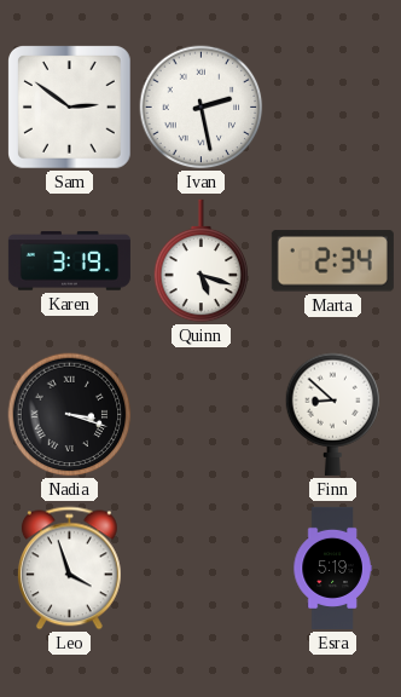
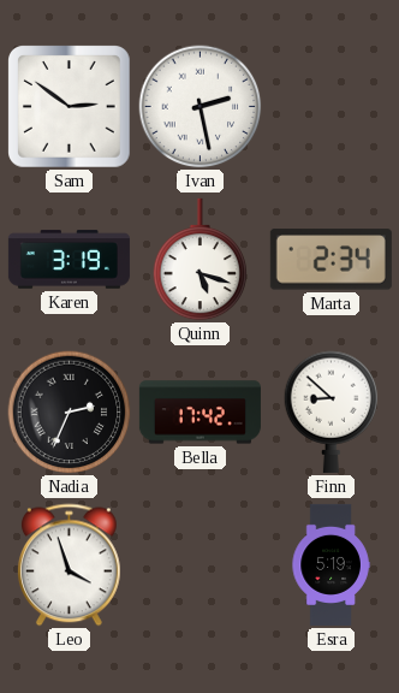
Nadia: 3:18 -> 2:34 (70, 413)
Bella: none -> 17:42 (199, 413)
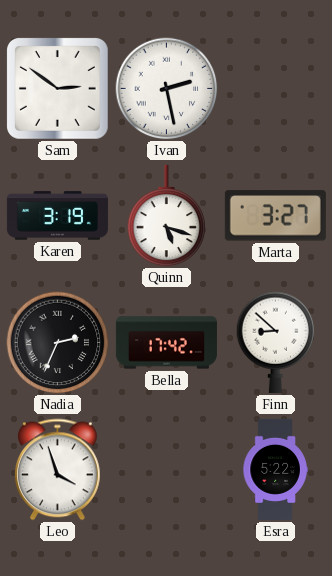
Marta: 2:34 -> 3:27 (275, 216)
Esra: 5:19 -> 5:22 (275, 469)
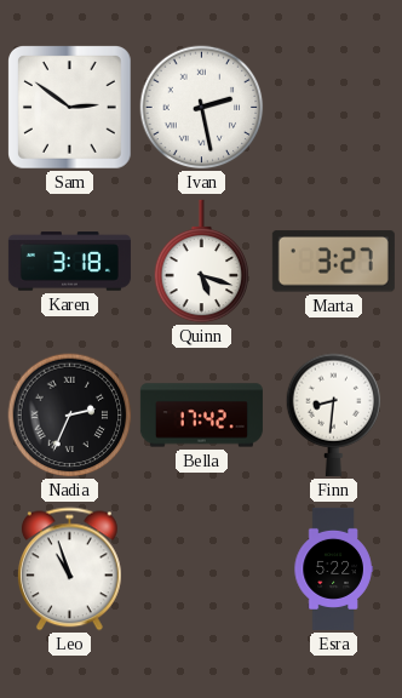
Karen: 3:19 -> 3:18 (69, 262)
Finn: 8:52 -> 8:31 (334, 414)
Leo: 3:57 -> 10:57 (69, 570)
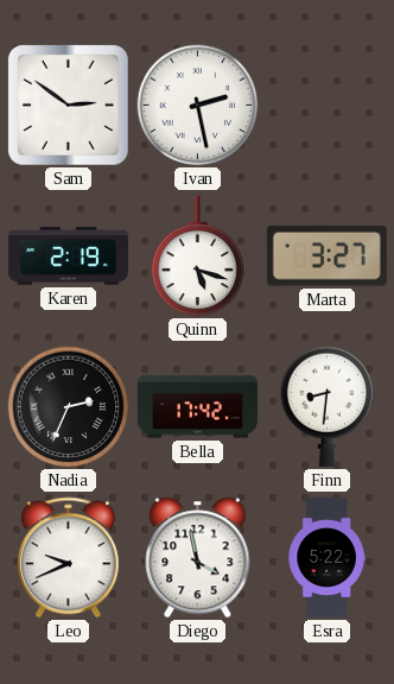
Karen: 3:18 -> 2:19 (68, 256)
Leo: 10:57 -> 9:41 (68, 558)
Diego: none -> 3:58 (198, 558)
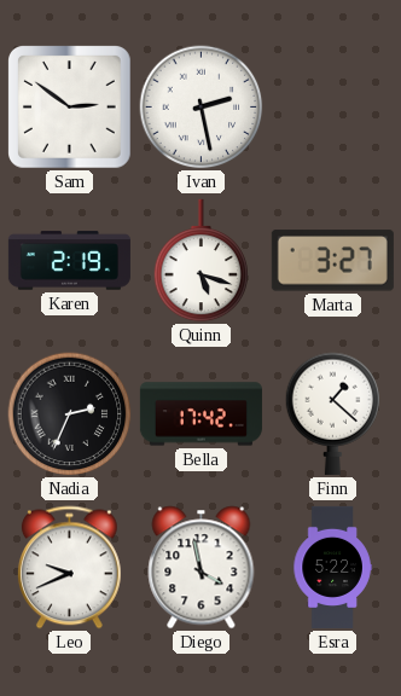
Finn: 8:31 -> 1:22 (333, 413)
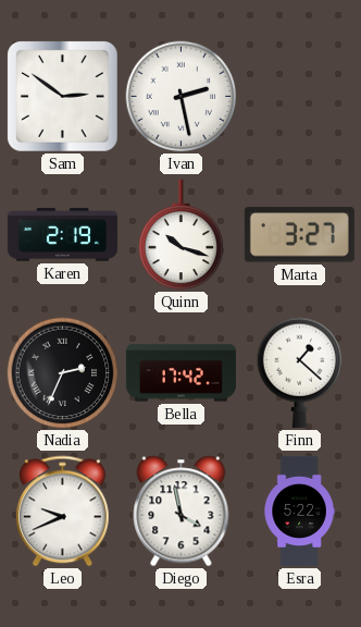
Quinn: 5:18 -> 10:18 (182, 235)
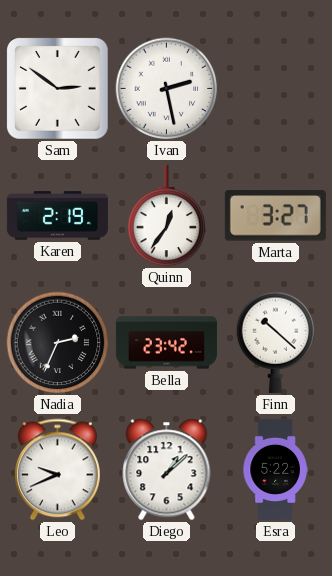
Quinn: 10:18 -> 12:36 (167, 216)
Bella: 17:42 -> 23:42 (166, 343)
Finn: 1:22 -> 10:22 (276, 342)
Diego: 3:58 -> 1:08 (167, 470)
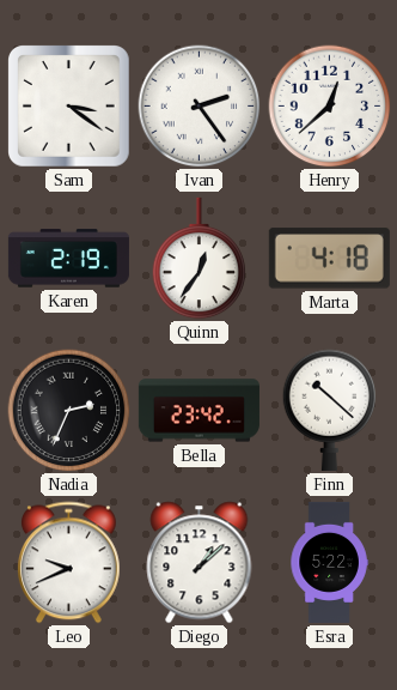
Sam: 2:51 -> 3:21 (69, 107)
Ivan: 2:28 -> 2:24 (200, 107)
Henry: none -> 12:38 (330, 107)
Marta: 3:27 -> 4:18 (329, 259)
